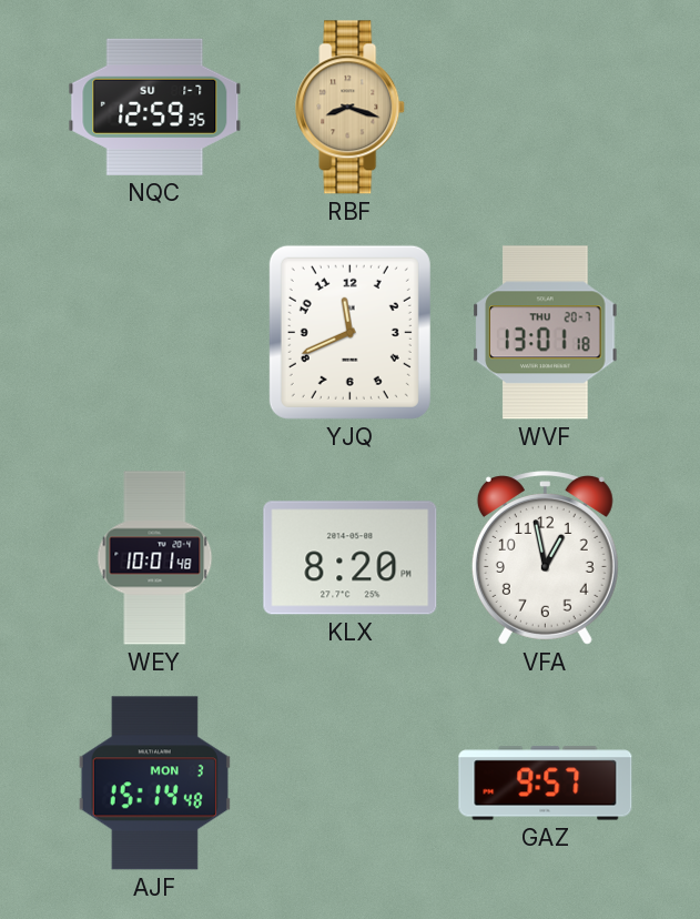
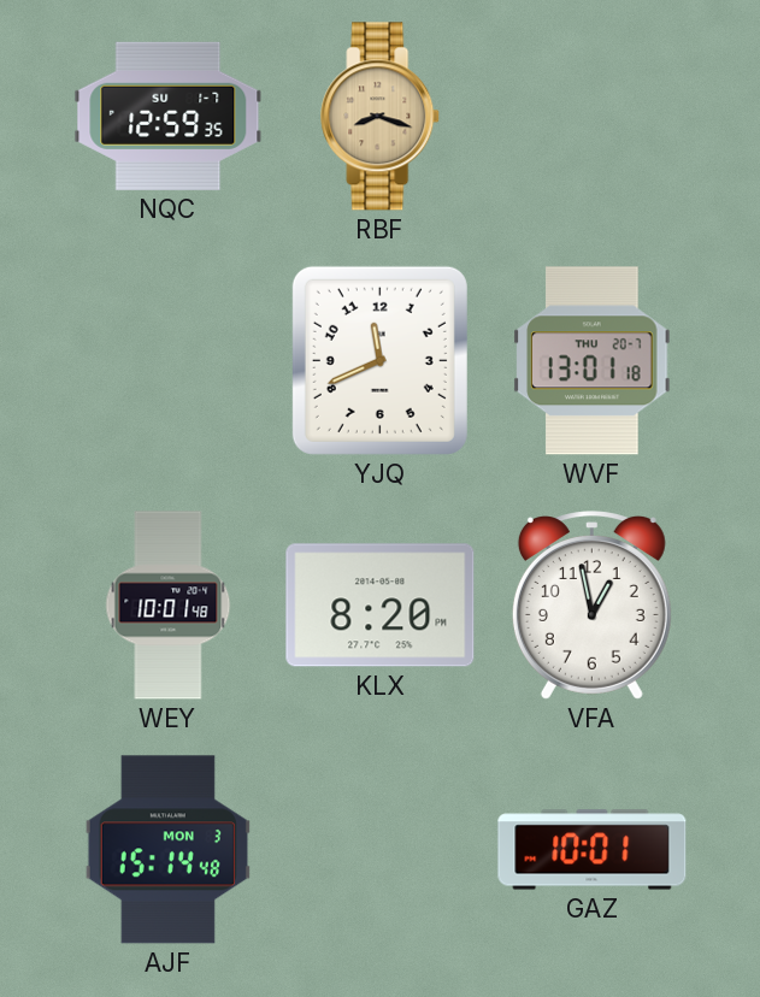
GAZ: 9:57 -> 10:01 (593, 850)
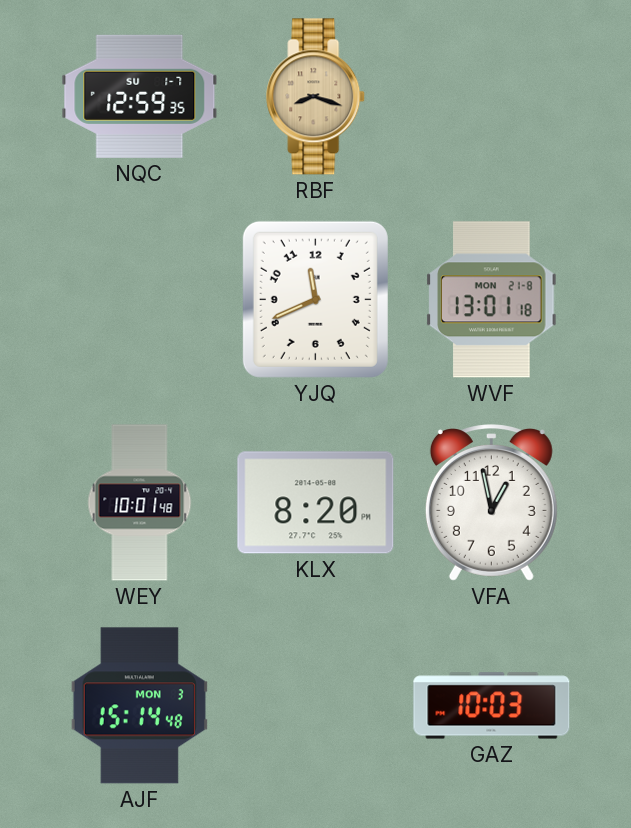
WVF date: THU 20-7 -> MON 21-8 (492, 300)
GAZ: 10:01 -> 10:03 (492, 706)
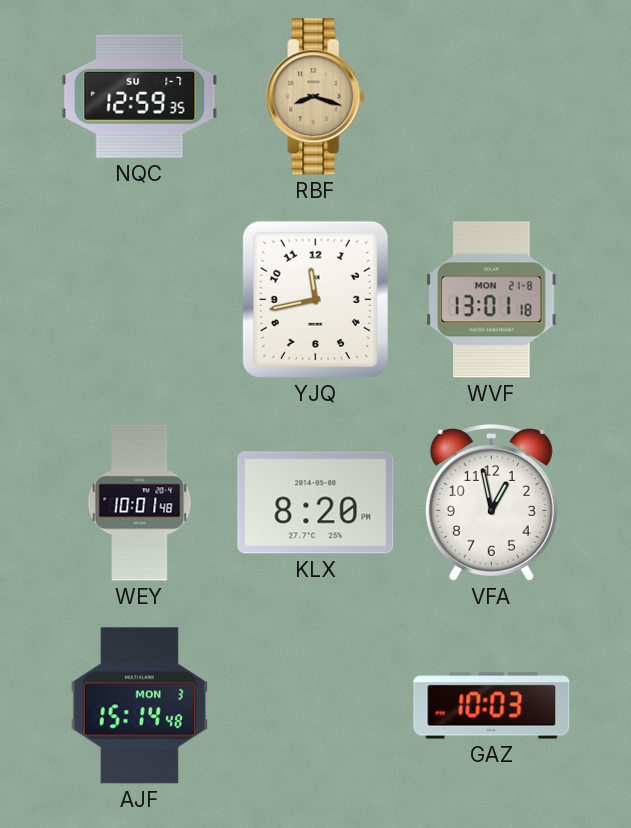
YJQ: 11:41 -> 11:43 (315, 299)
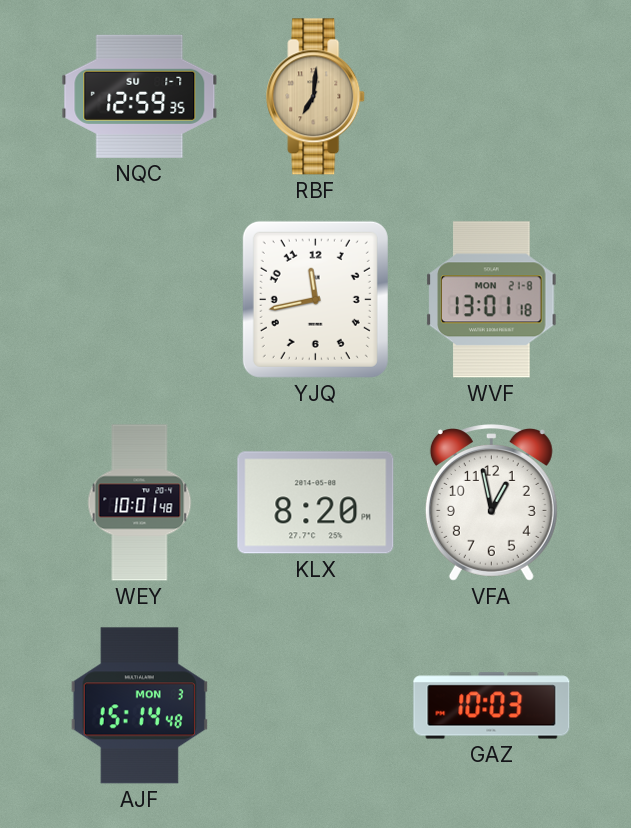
RBF: 8:18 -> 7:01 (316, 97)
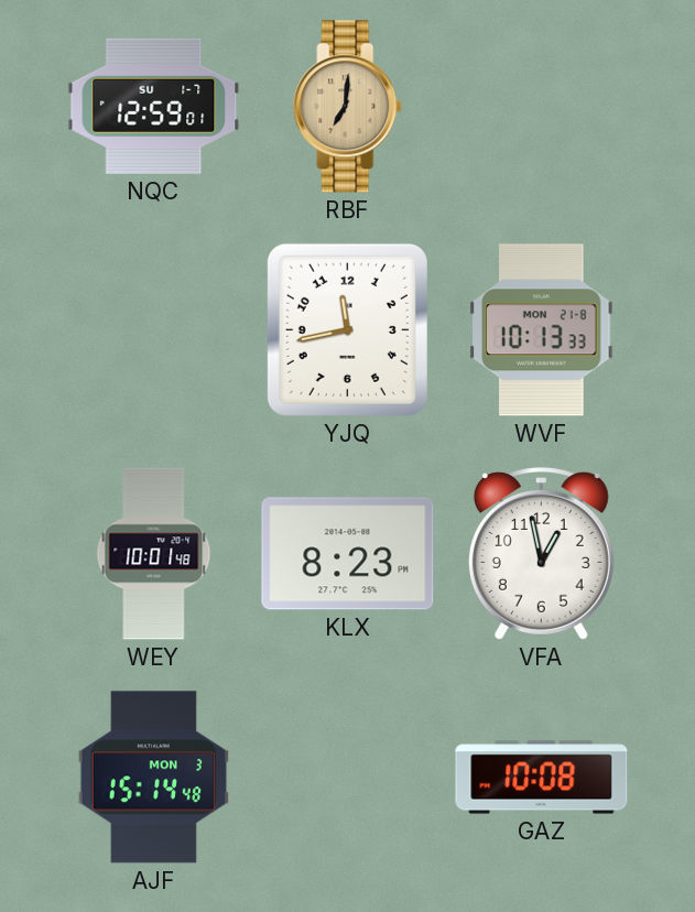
NQC: 12:59:35 -> 12:59:01 (154, 106)
WVF: 13:01 -> 10:13 (542, 330)
KLX: 8:20 -> 8:23 (348, 554)
GAZ: 10:03 -> 10:08 (542, 778)
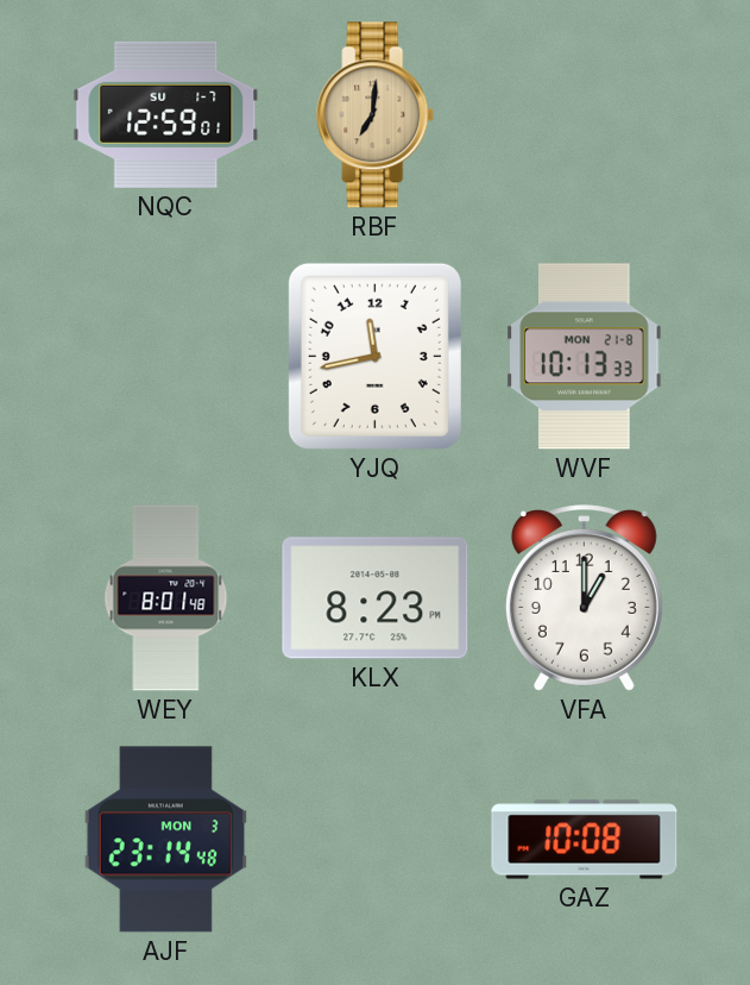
WEY: 10:01 -> 8:01 (166, 598)
VFA: 12:58 -> 1:00 (584, 598)
AJF: 15:14 -> 23:14 (165, 840)
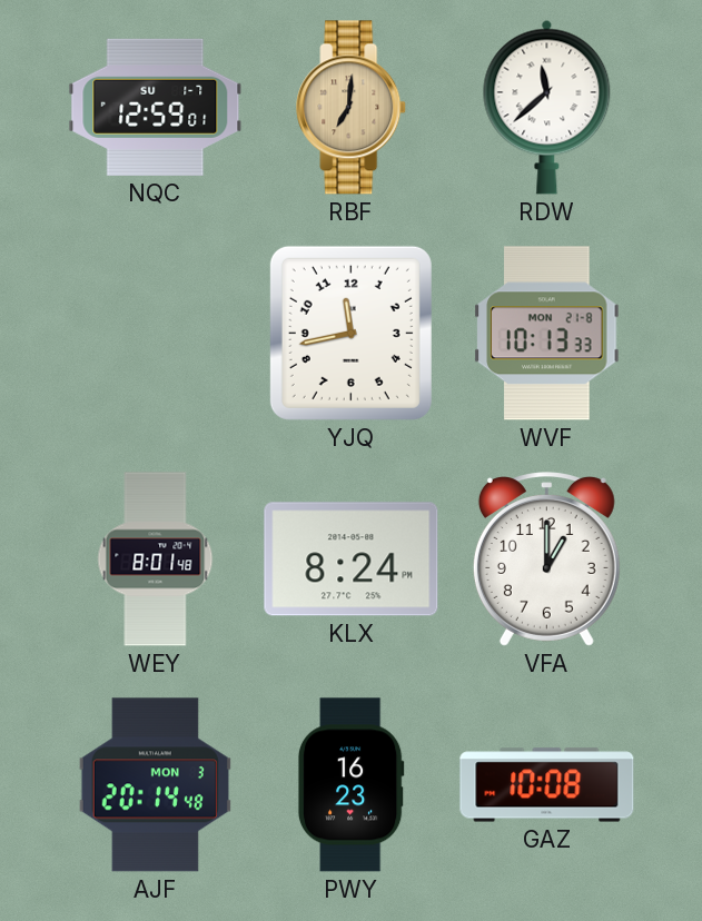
RDW: none -> 11:38 (547, 107)
KLX: 8:23 -> 8:24 (352, 559)
AJF: 23:14 -> 20:14 (155, 785)
PWY: none -> 16:23 (350, 785)
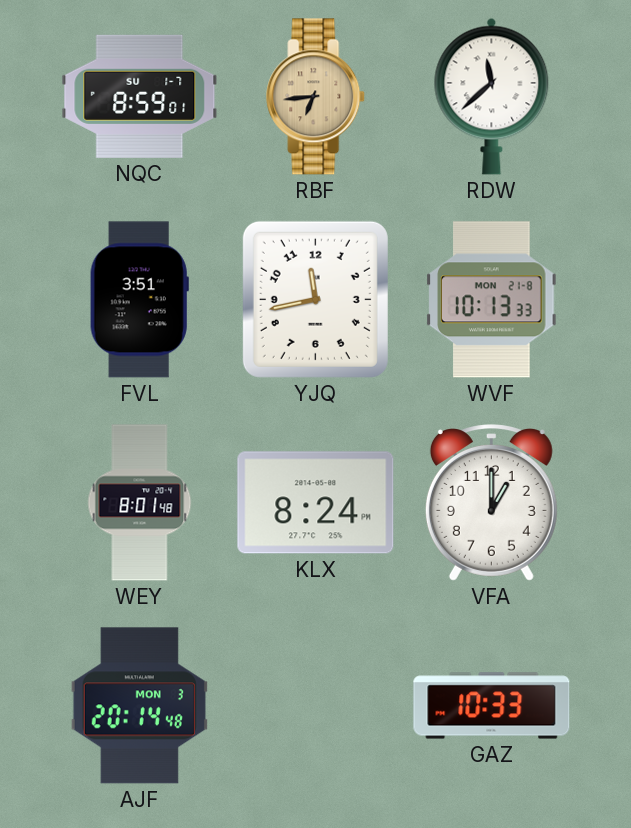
NQC: 12:59 -> 8:59 (140, 96)
RBF: 7:01 -> 6:44 (316, 97)
FVL: none -> 3:51 (139, 300)
PWY: 16:23 -> none (350, 785)
GAZ: 10:08 -> 10:33 (492, 706)
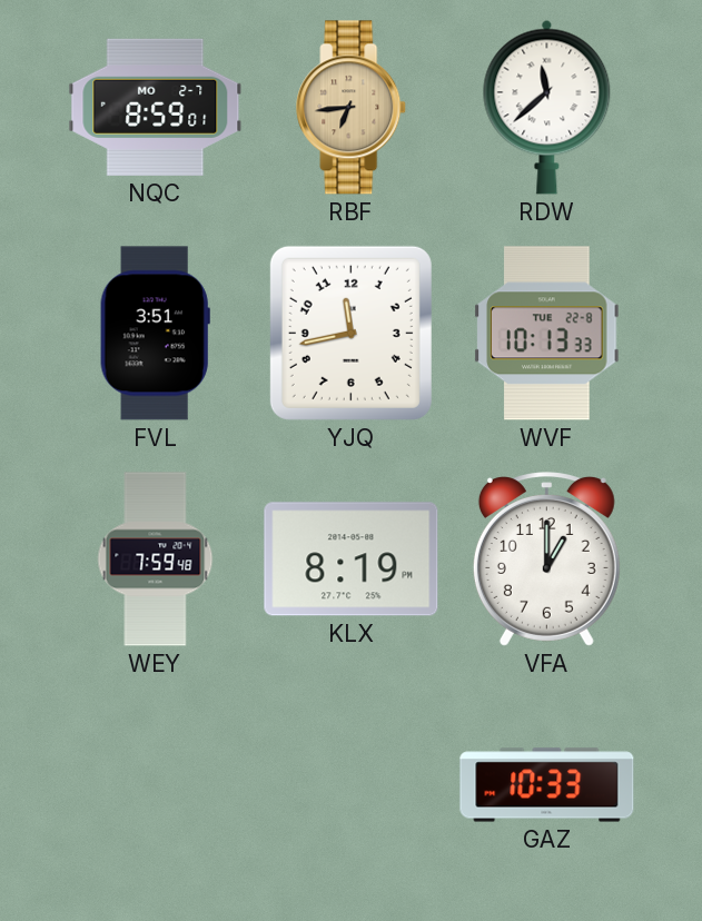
NQC date: SU 1-7 -> MO 2-7 (156, 107)
WVF date: MON 21-8 -> TUE 22-8 (547, 334)
WEY: 8:01 -> 7:59 (156, 559)
KLX: 8:24 -> 8:19 (352, 559)
AJF: 20:14 -> none (139, 706)
